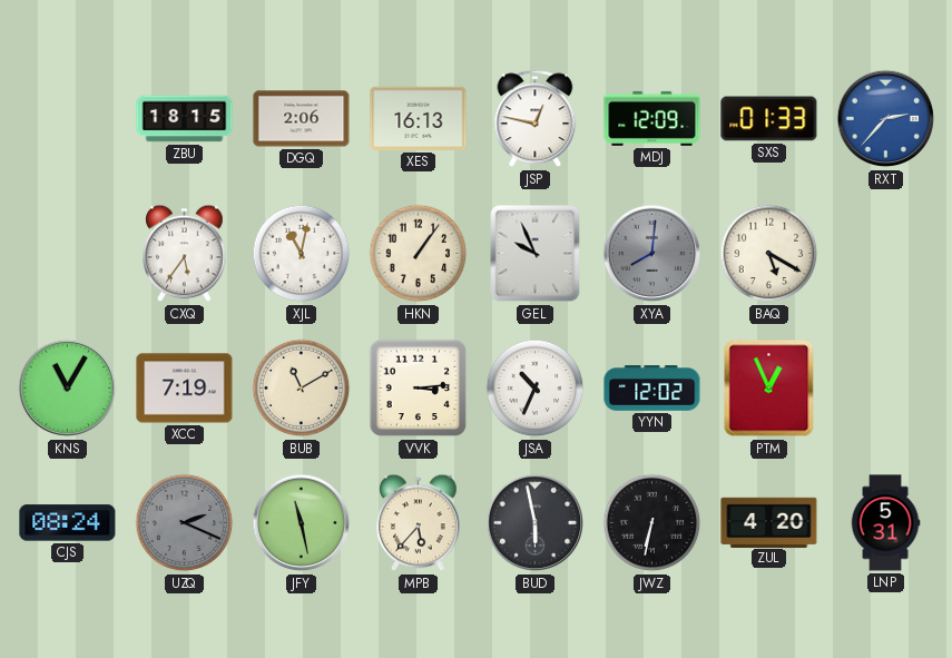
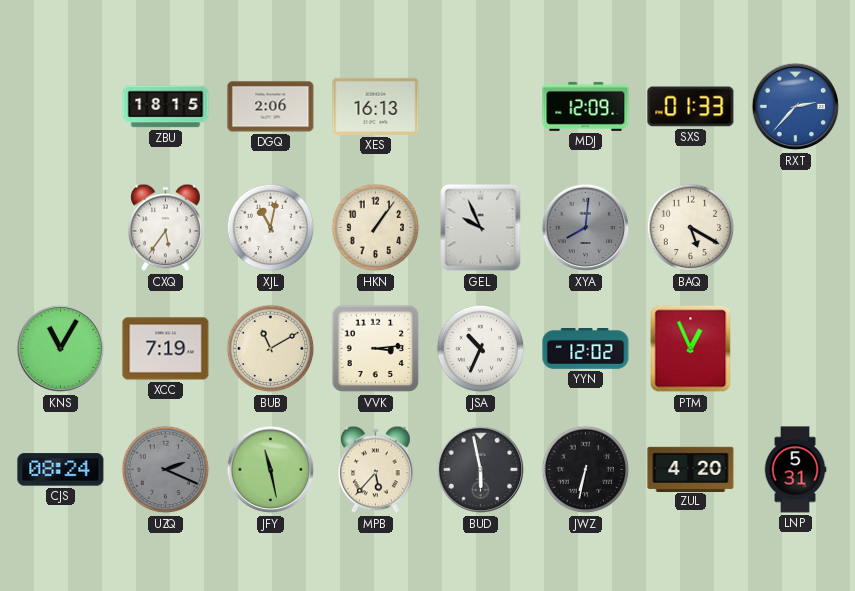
JSP: 12:47 -> none (536, 119)
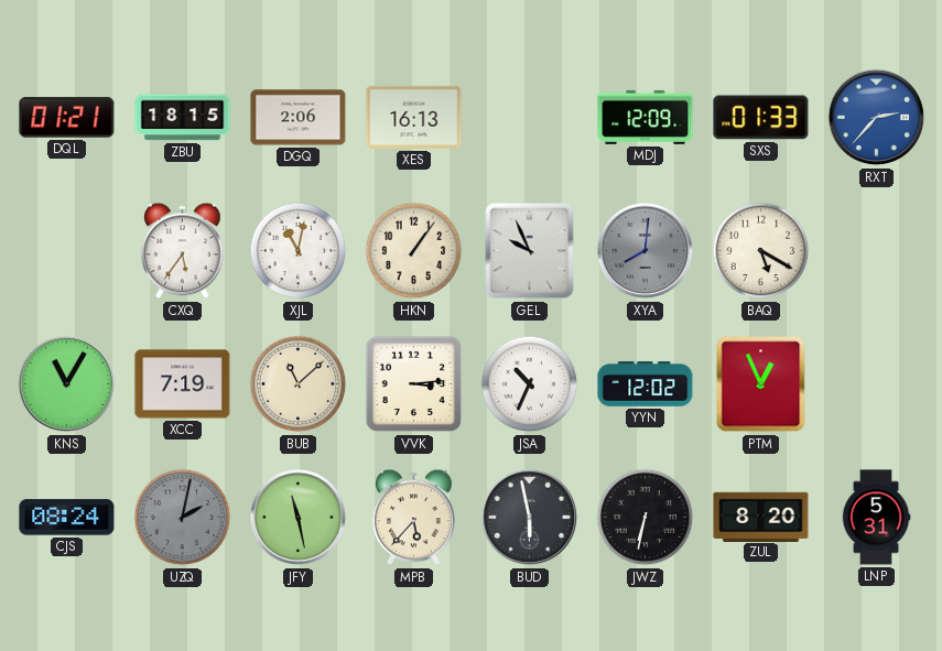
DQL: none -> 01:21 (67, 118)
BUB: 11:10 -> 11:08 (299, 384)
UZQ: 2:19 -> 2:02 (183, 518)
ZUL: 4:20 -> 8:20 (761, 517)
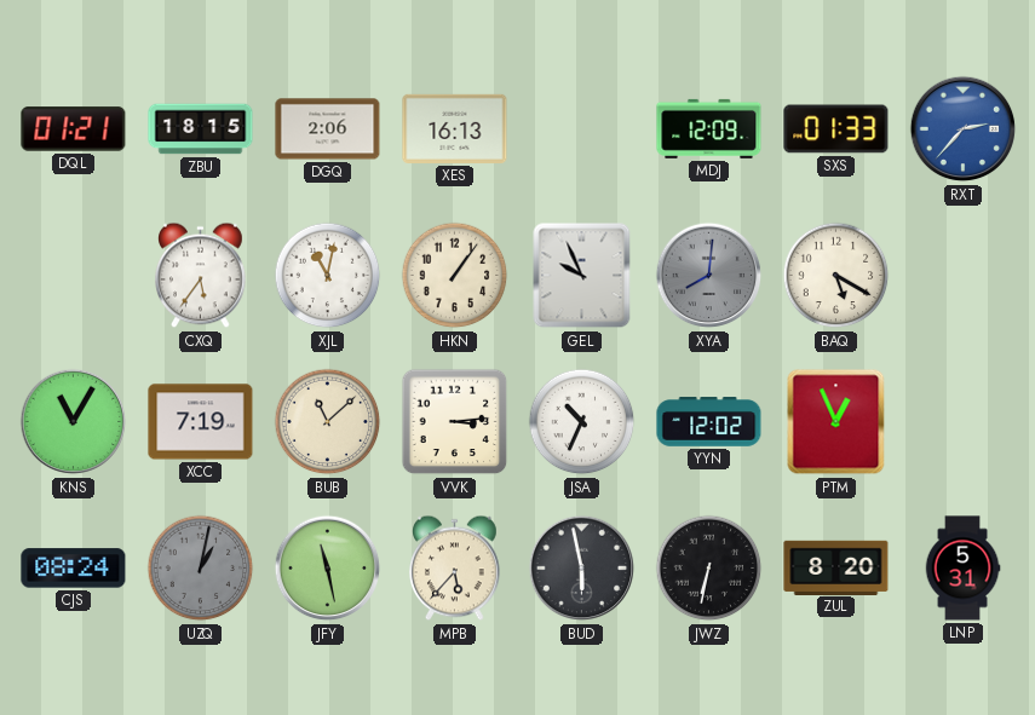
UZQ: 2:02 -> 1:02 (201, 569)
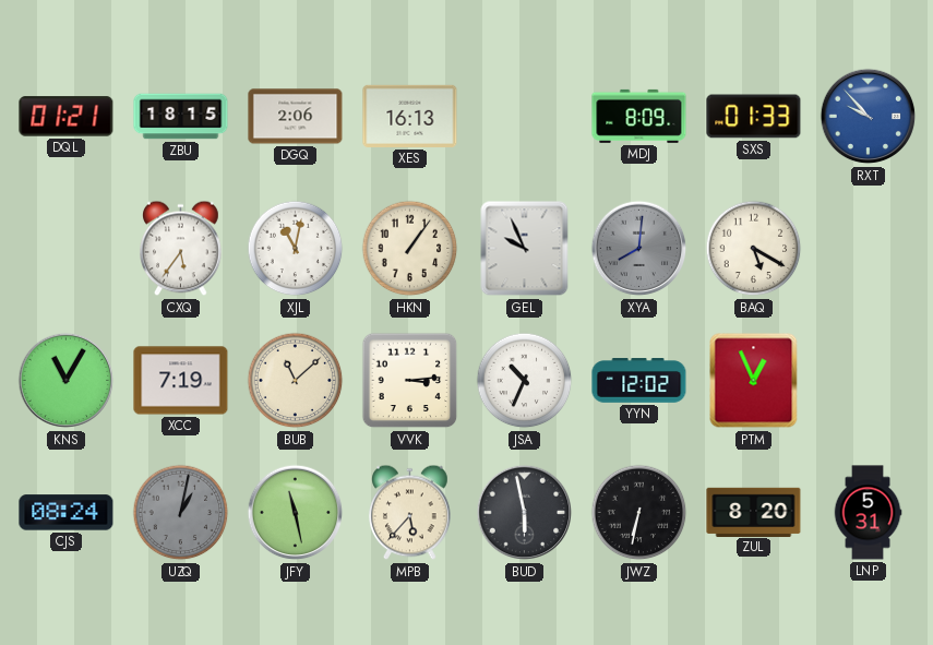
MDJ: 12:09 -> 8:09 (639, 116)
RXT: 2:37 -> 9:53 (869, 117)
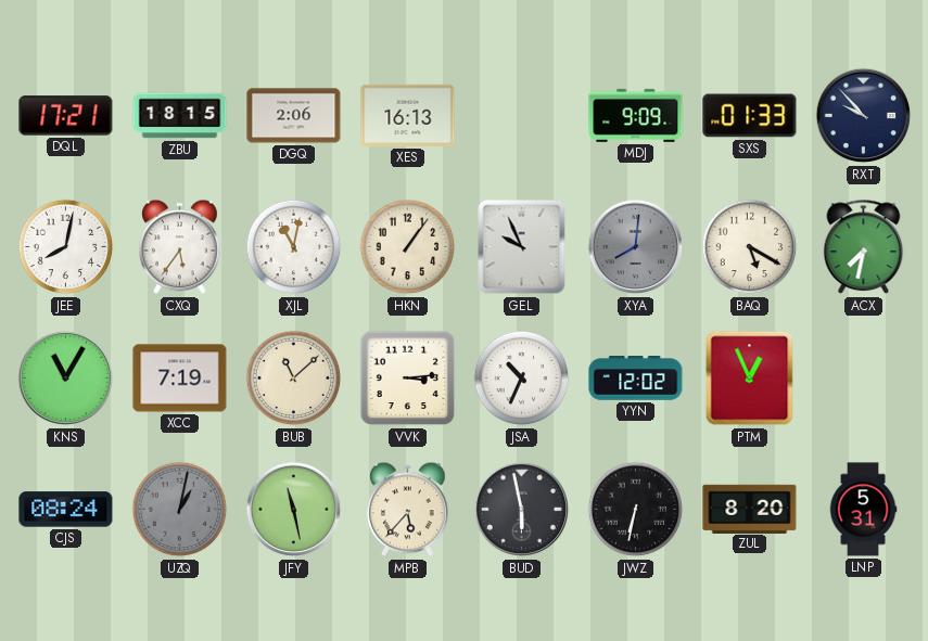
DQL: 01:21 -> 17:21 (66, 116)
MDJ: 8:09 -> 9:09 (636, 115)
RXT dial: blue -> navy (864, 116)
JEE: none -> 8:02 (66, 247)
ACX: none -> 7:32 (864, 247)
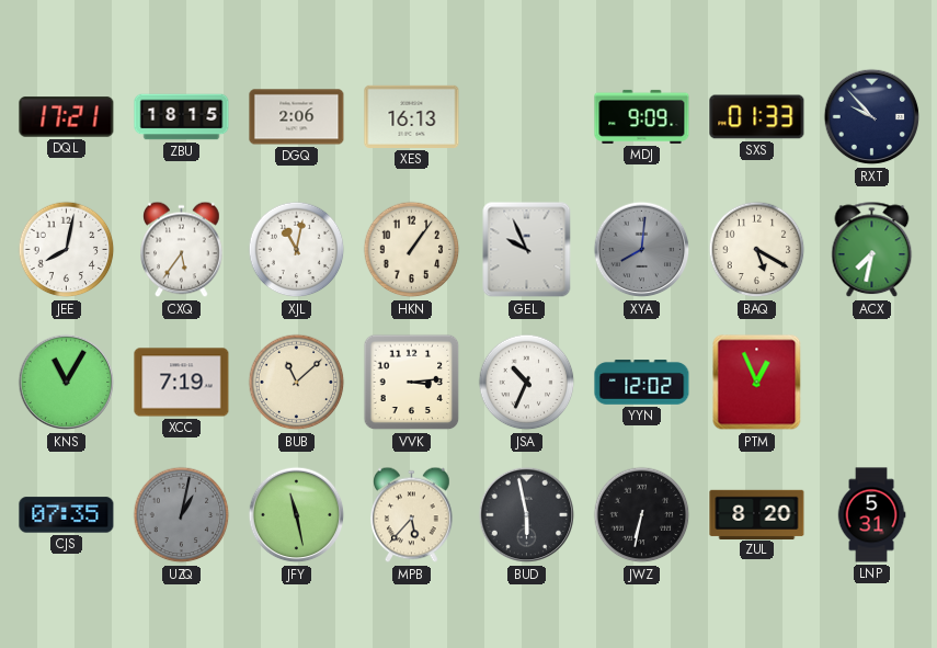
CJS: 08:24 -> 07:35 (67, 515)
